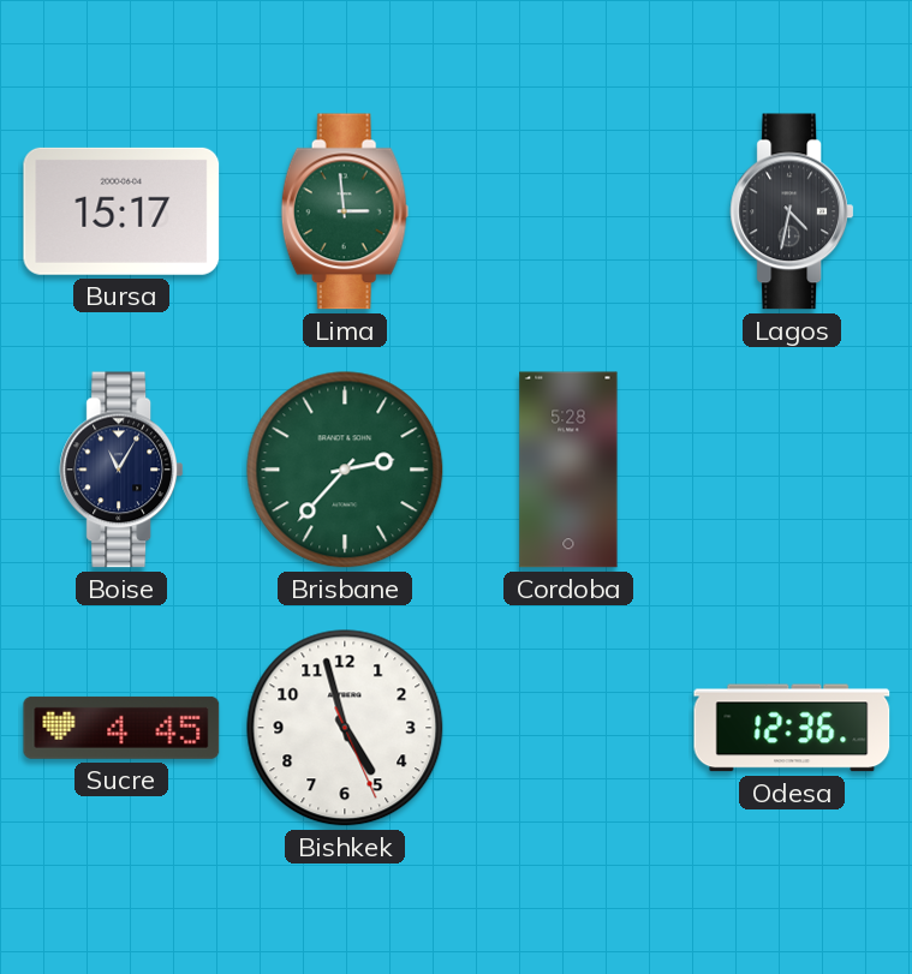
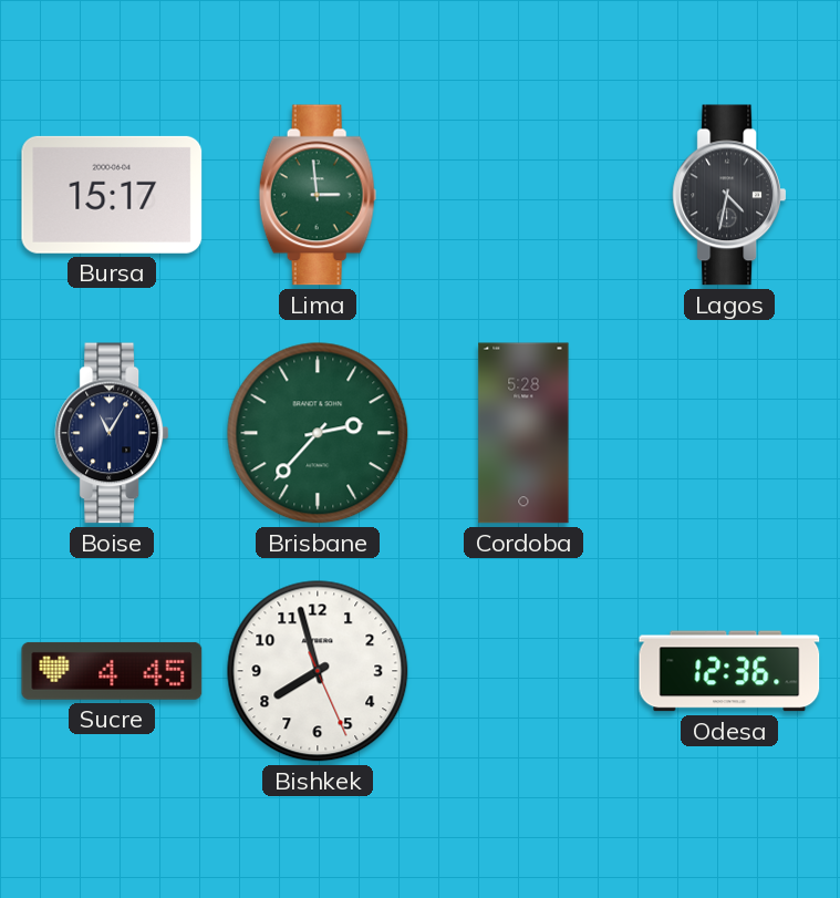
Bishkek: 4:57 -> 7:57 (318, 671)
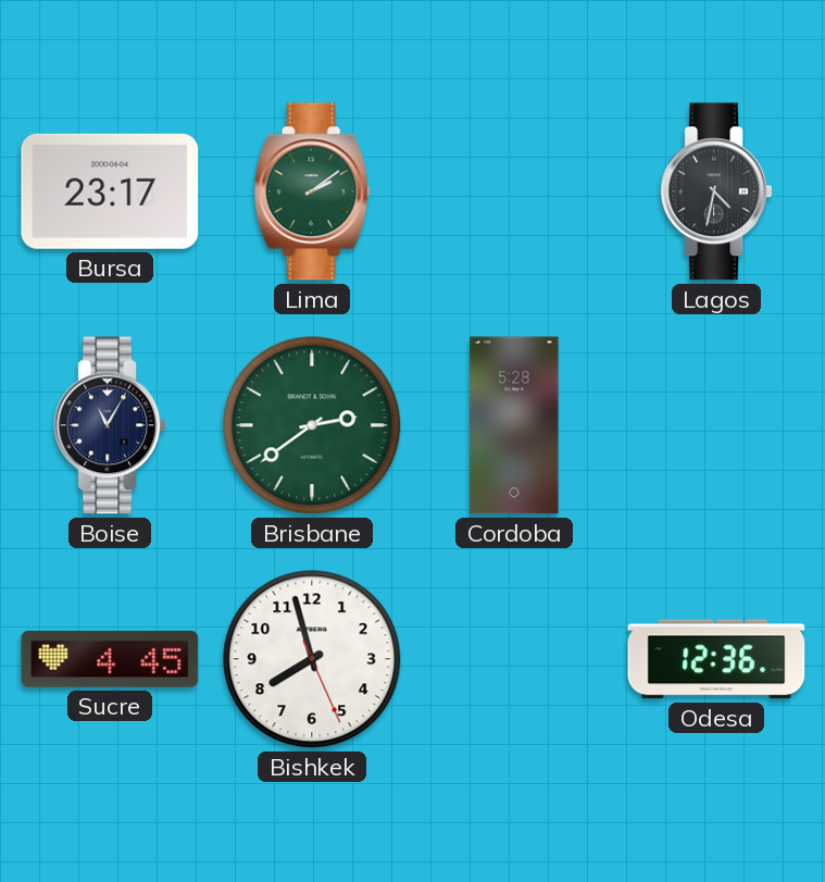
Bursa: 15:17 -> 23:17 (110, 191)
Lima: 2:59 -> 2:09 (312, 191)
Brisbane: 2:37 -> 2:39 (312, 425)
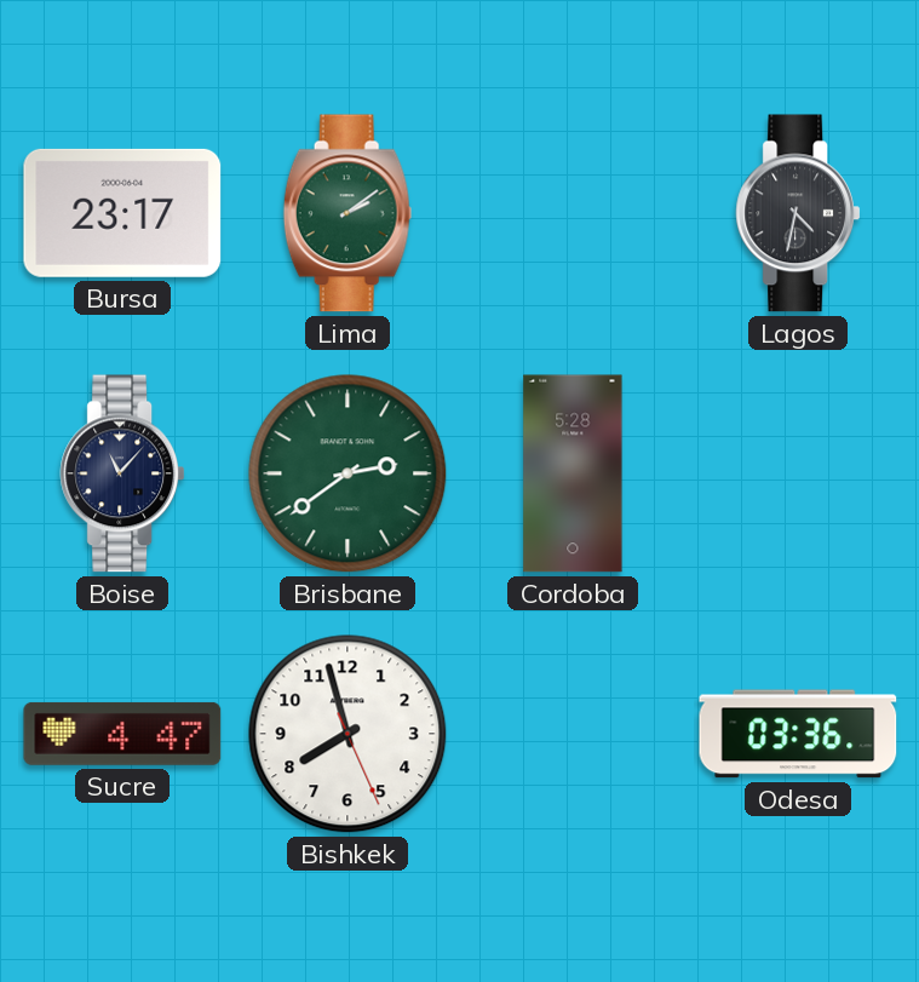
Boise: 11:05 -> 11:07 (122, 473)
Sucre: 4:45 -> 4:47 (122, 734)
Odesa: 12:36 -> 03:36 (798, 734)
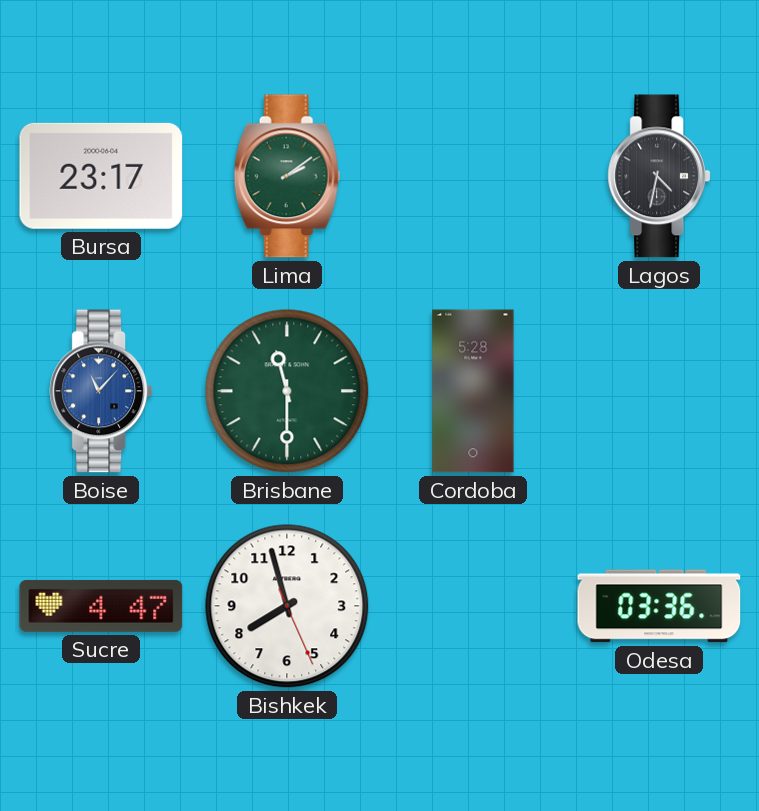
Boise dial: navy -> blue (101, 391)
Brisbane: 2:39 -> 11:30 (287, 391)
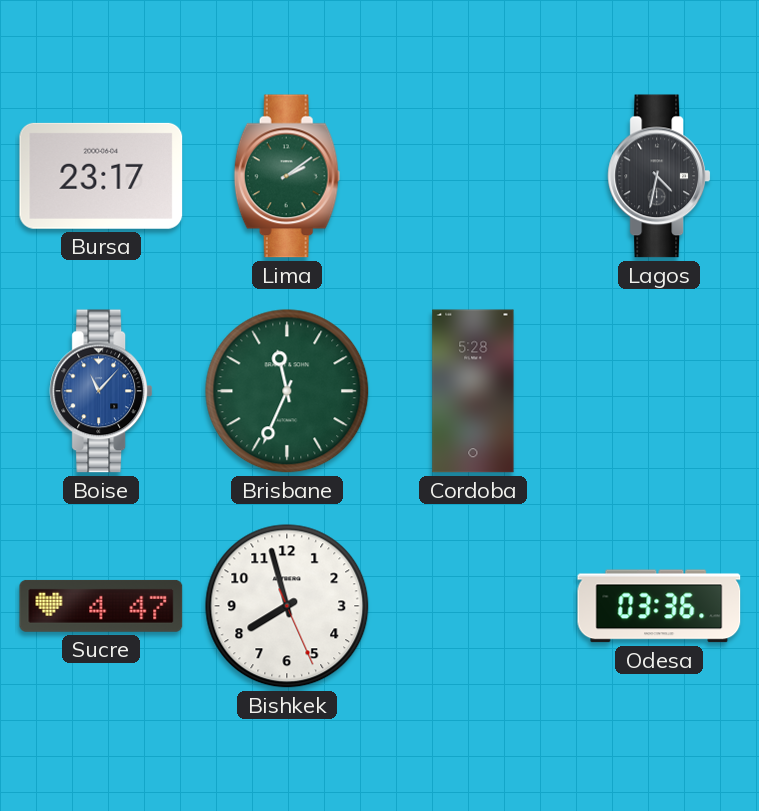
Brisbane: 11:30 -> 11:34 (287, 391)
